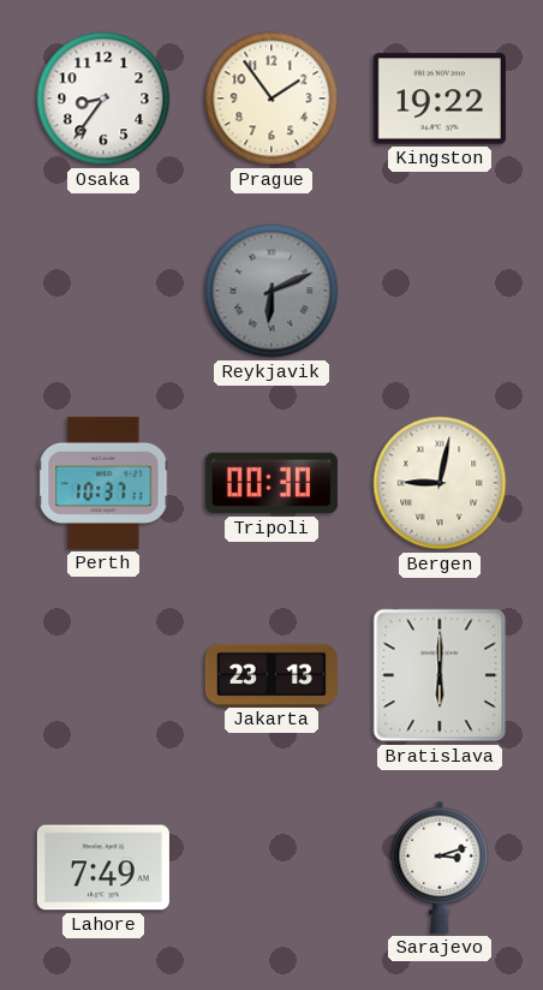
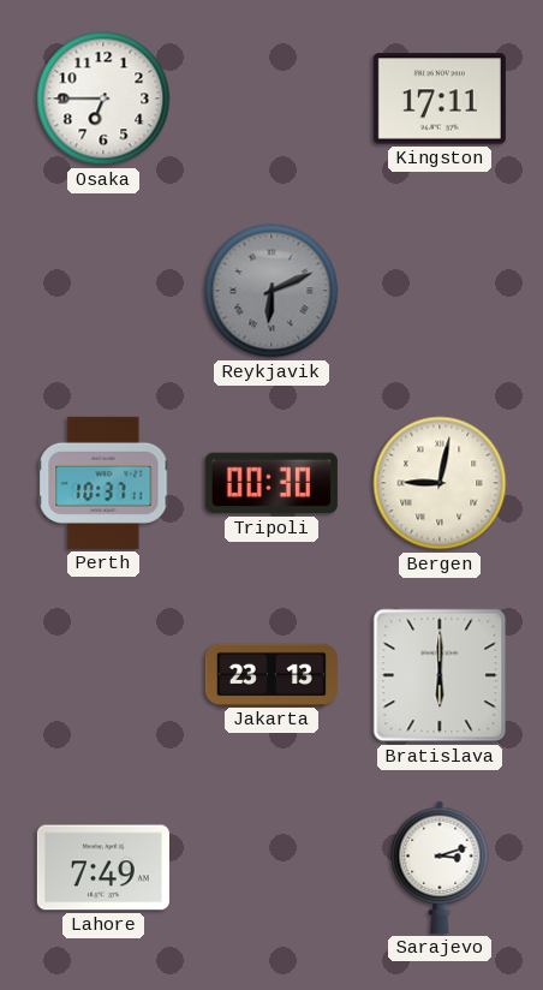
Osaka: 8:36 -> 6:45 (103, 99)
Prague: 1:54 -> none (271, 99)
Kingston: 19:22 -> 17:11 (440, 99)
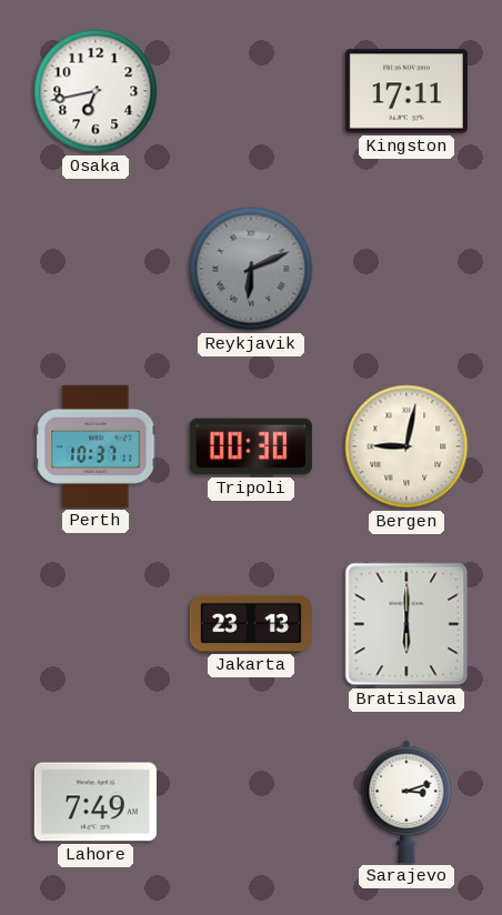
Osaka: 6:45 -> 6:43 (96, 91)
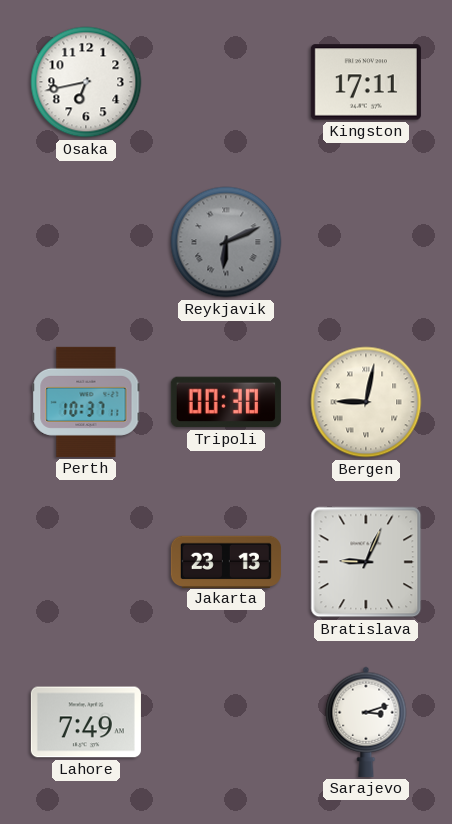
Bratislava: 6:00 -> 9:04 (366, 562)
